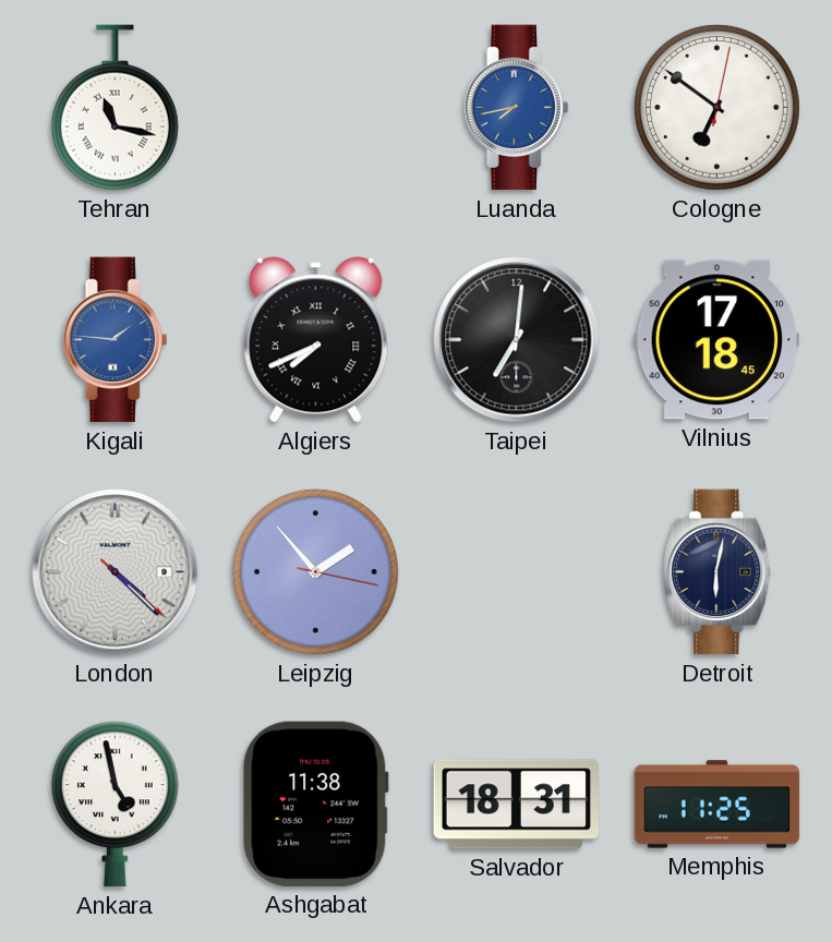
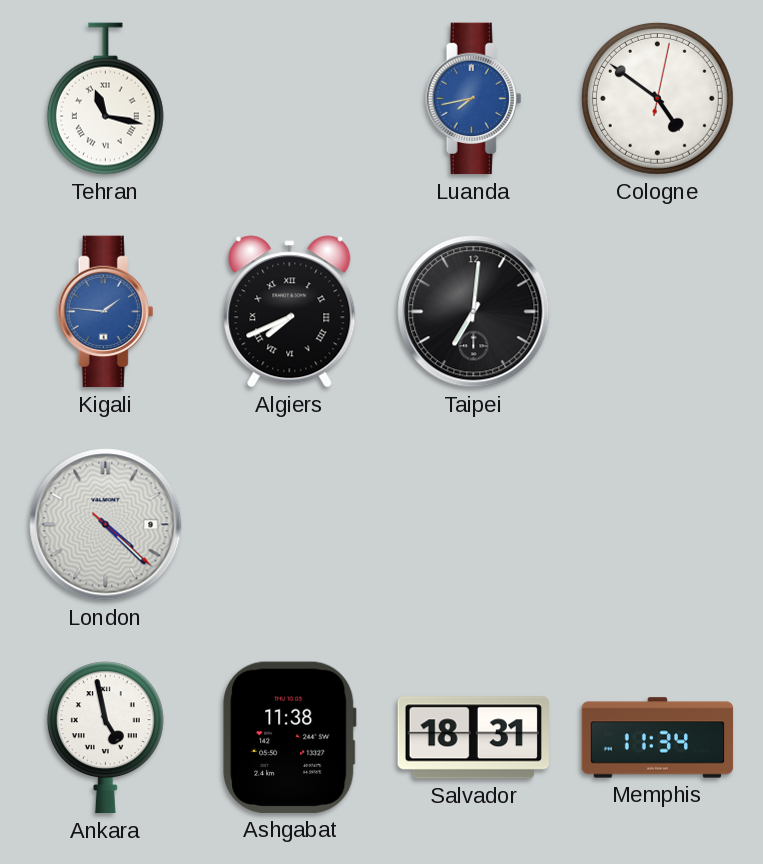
Cologne: 6:51 -> 4:51 (657, 98)
Vilnius: 17:18 -> none (716, 340)
Leipzig: 1:53 -> none (315, 571)
Detroit: 6:02 -> none (718, 572)
Memphis: 11:25 -> 11:34 (658, 738)
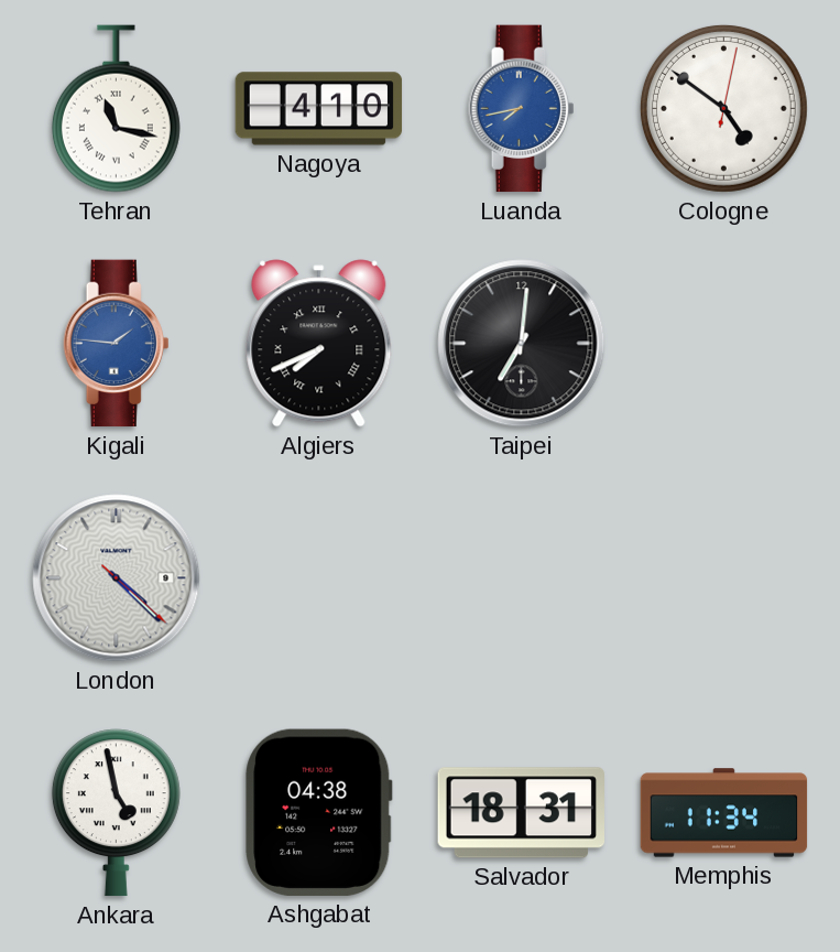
Nagoya: none -> 4:10 (319, 109)
Ashgabat: 11:38 -> 04:38 (319, 812)
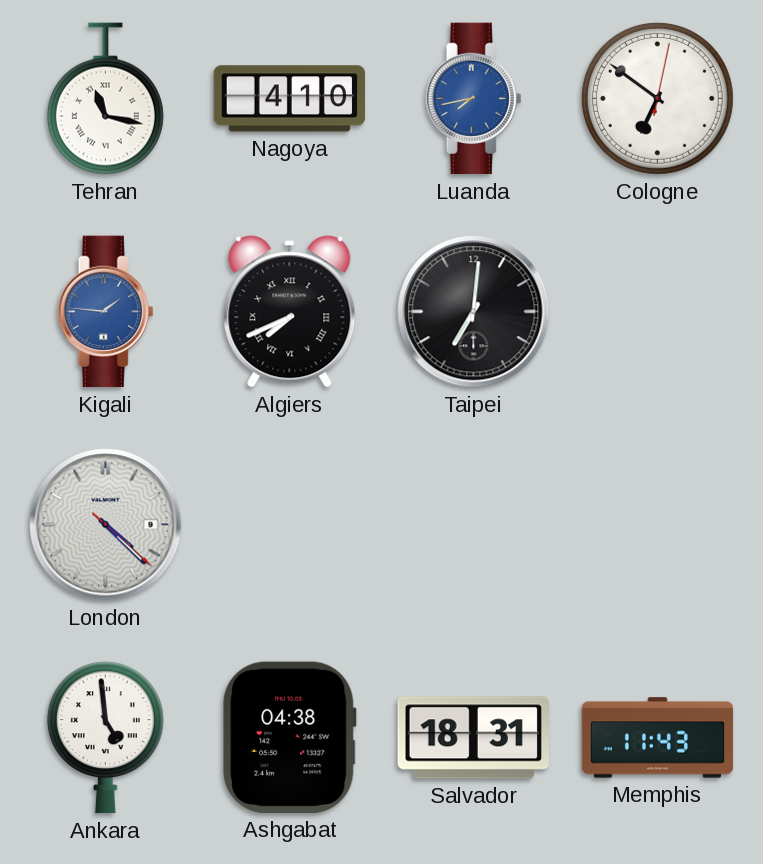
Cologne: 4:51 -> 6:51 (657, 98)
Ankara: 4:58 -> 4:59 (105, 738)
Memphis: 11:34 -> 11:43 (658, 738)
